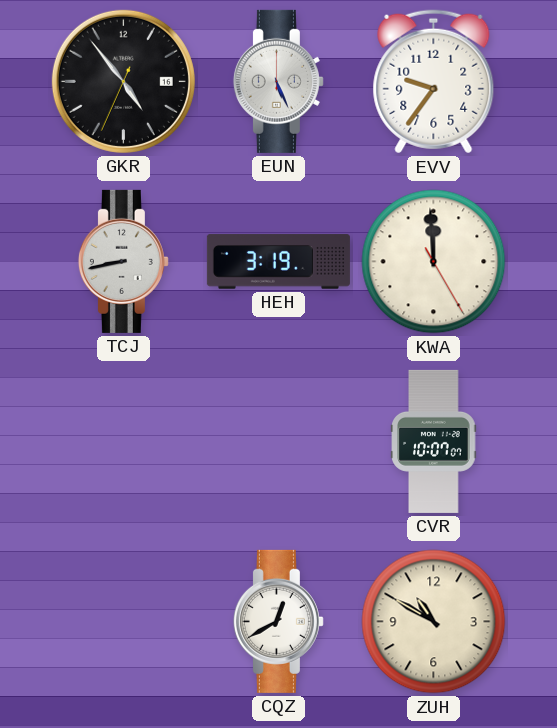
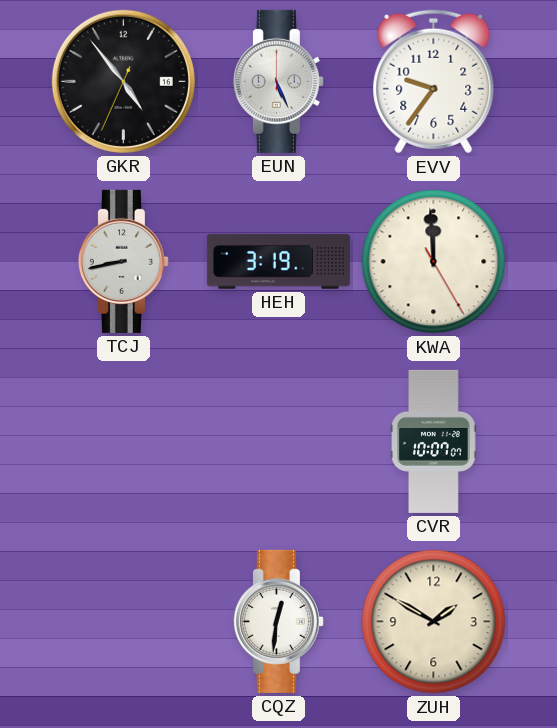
CQZ: 12:40 -> 12:31 (278, 621)
ZUH: 10:50 -> 1:50 (434, 622)
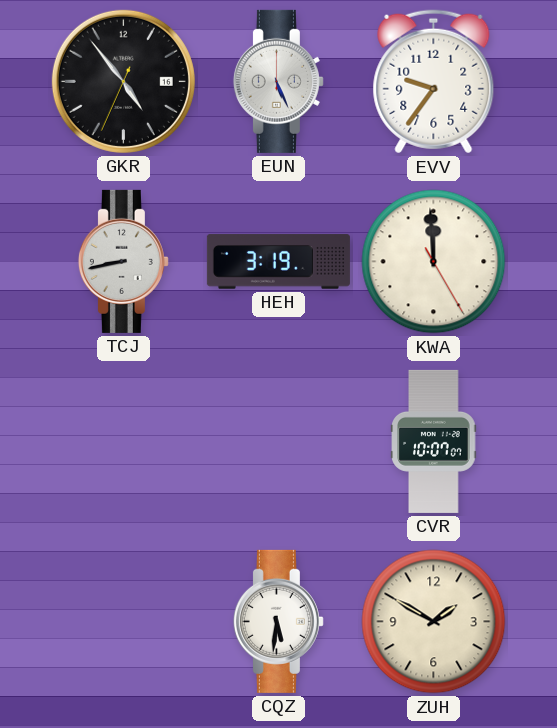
CQZ: 12:31 -> 5:31 (278, 621)
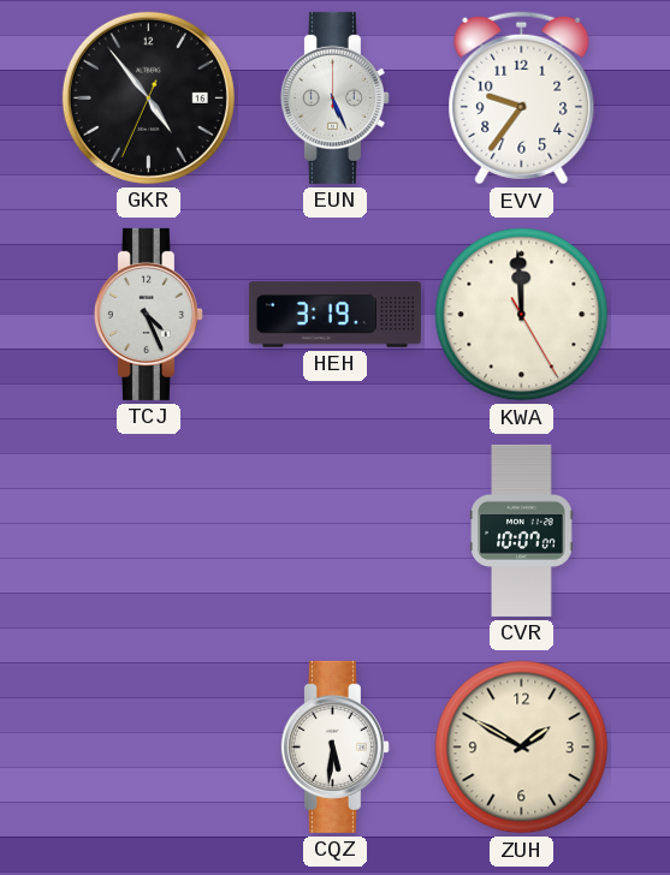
TCJ: 8:43 -> 4:26 (148, 314)
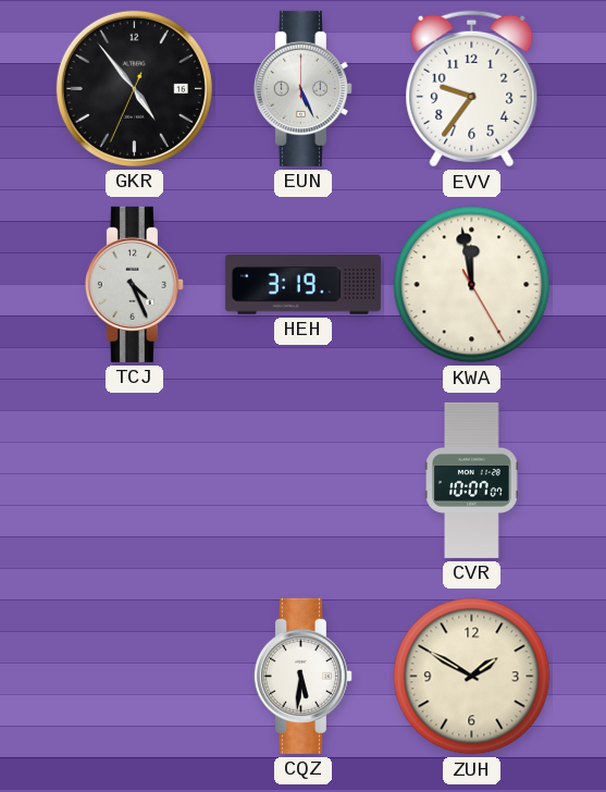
KWA: 11:59 -> 11:58 (472, 285)
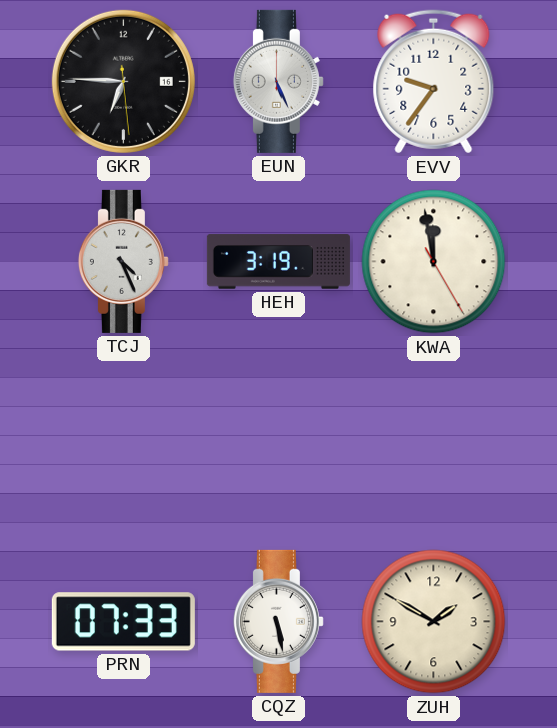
GKR: 4:53 -> 6:45 (123, 81)
CVR: 10:07 -> none (472, 480)
PRN: none -> 07:33 (123, 622)
CQZ: 5:31 -> 5:28 (278, 621)
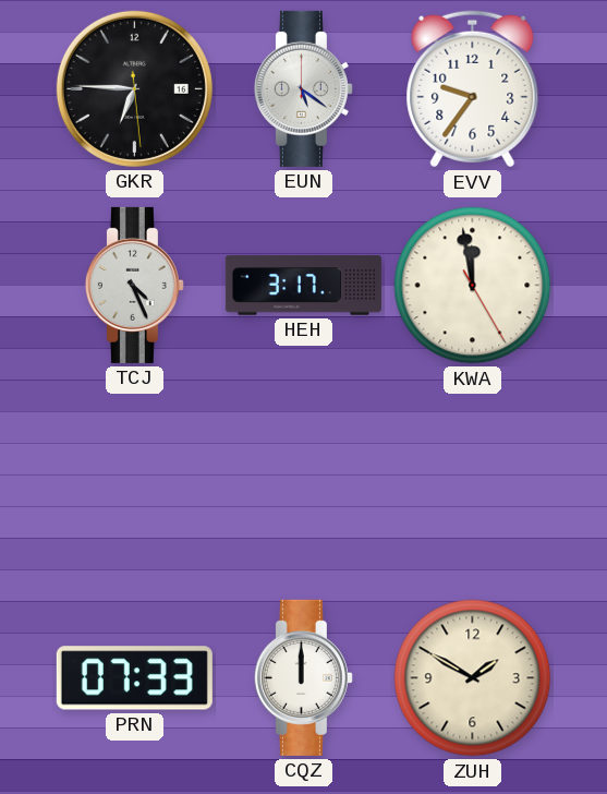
EUN: 5:26 -> 5:21 (303, 88)
HEH: 3:19 -> 3:17 (303, 286)
CQZ: 5:28 -> 12:00 (303, 677)
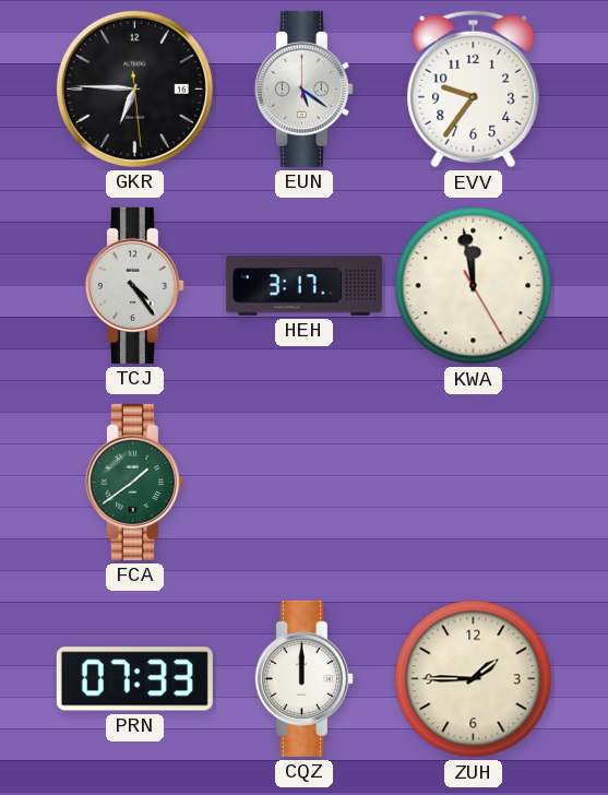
TCJ: 4:26 -> 4:24 (134, 285)
FCA: none -> 1:39 (134, 482)
ZUH: 1:50 -> 1:45 (474, 679)
